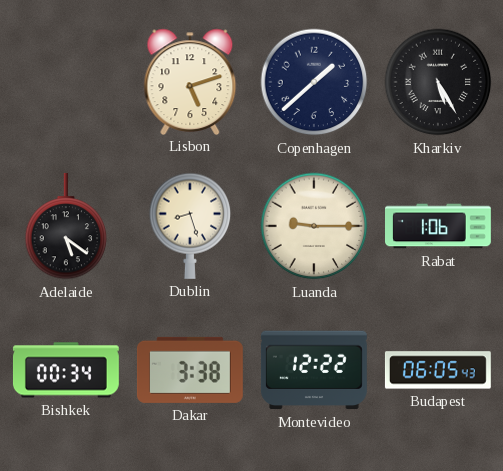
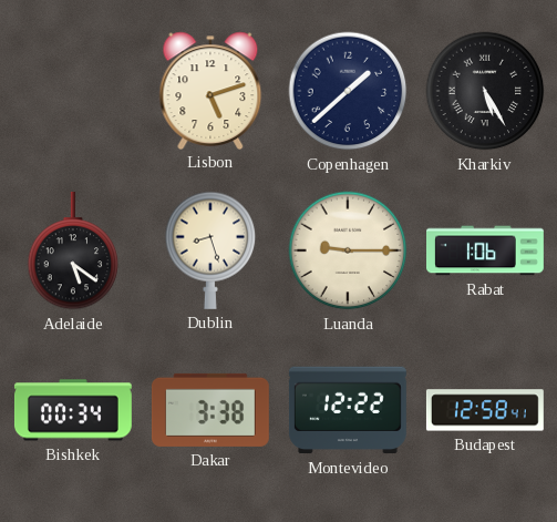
Budapest: 06:05 -> 12:58 (485, 410)
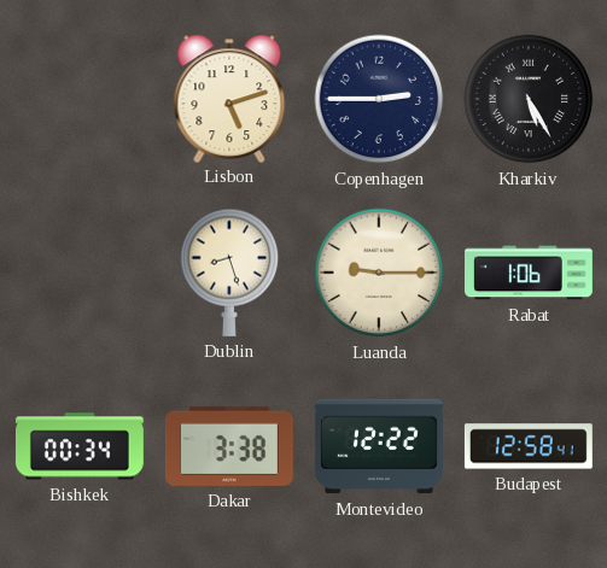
Copenhagen: 1:38 -> 2:45 (379, 99)
Adelaide: 5:21 -> none (73, 250)
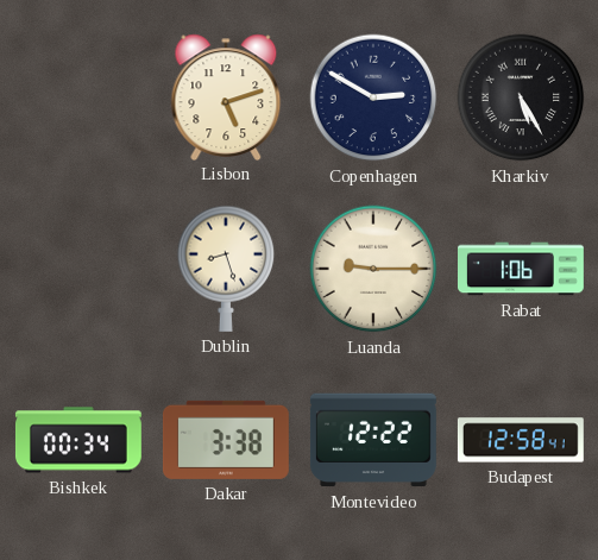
Copenhagen: 2:45 -> 2:50 (373, 97)
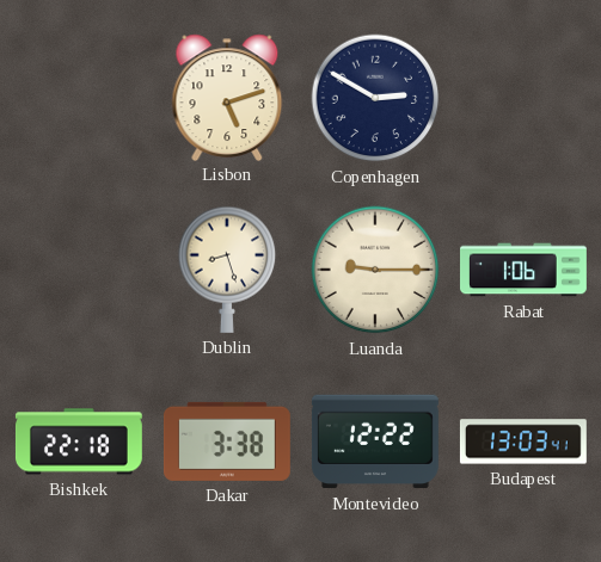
Kharkiv: 5:25 -> none (521, 97)
Bishkek: 00:34 -> 22:18 (79, 441)
Budapest: 12:58 -> 13:03 (523, 441)
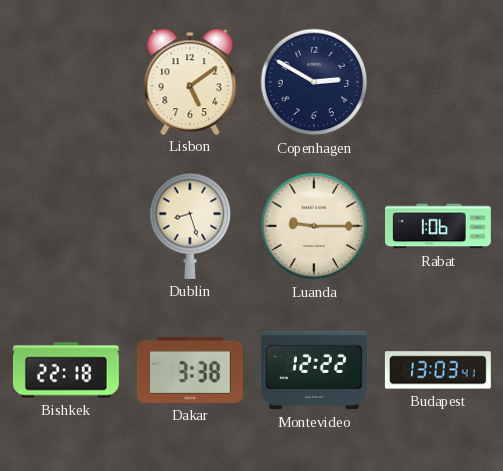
Lisbon: 5:12 -> 5:09 (190, 81)
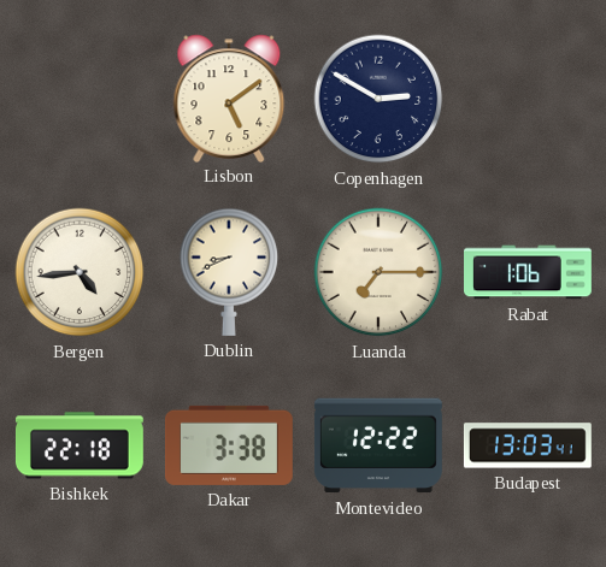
Bergen: none -> 4:44 (80, 272)
Dublin: 8:27 -> 8:41 (229, 272)
Luanda: 9:15 -> 7:15 (378, 272)
